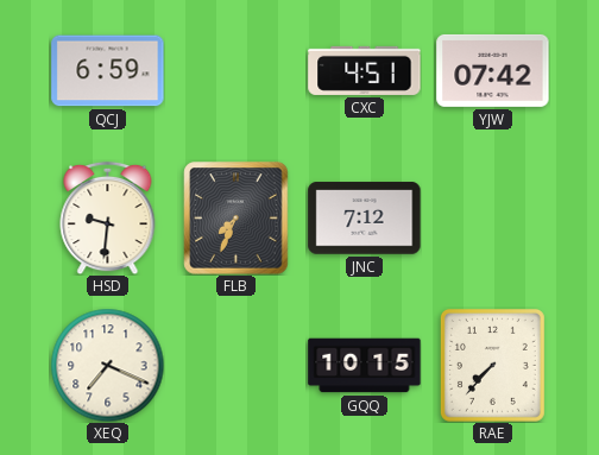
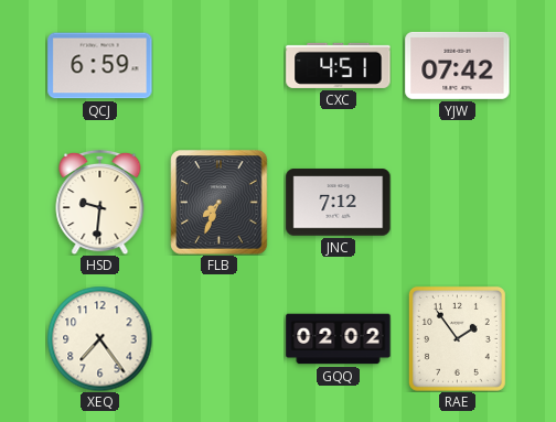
XEQ: 7:19 -> 7:24 (99, 338)
GQQ: 10:15 -> 02:02 (339, 339)
RAE: 7:37 -> 1:54 (457, 338)
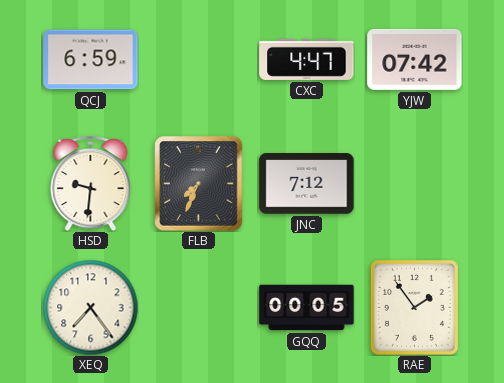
CXC: 4:51 -> 4:47 (307, 59)
GQQ: 02:02 -> 00:05 (307, 308)
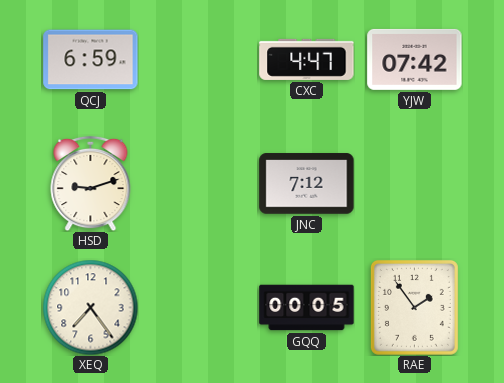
HSD: 9:31 -> 9:12 (91, 183)
FLB: 7:34 -> none (199, 184)
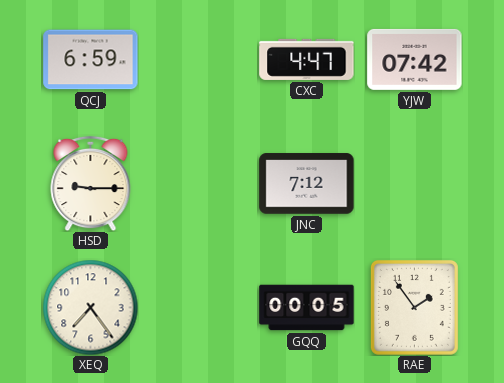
HSD: 9:12 -> 9:15 (91, 183)
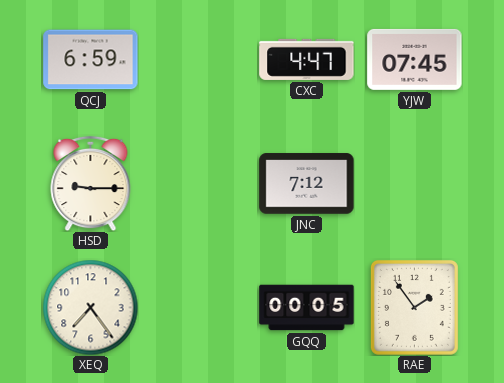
YJW: 07:42 -> 07:45 (415, 59)
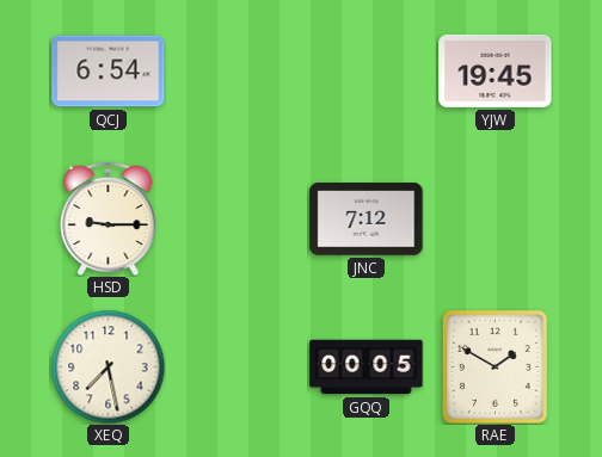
QCJ: 6:59 -> 6:54 (109, 72)
CXC: 4:47 -> none (307, 59)
YJW: 07:45 -> 19:45 (496, 70)
XEQ: 7:24 -> 7:28 (107, 366)
RAE: 1:54 -> 1:50 (494, 366)
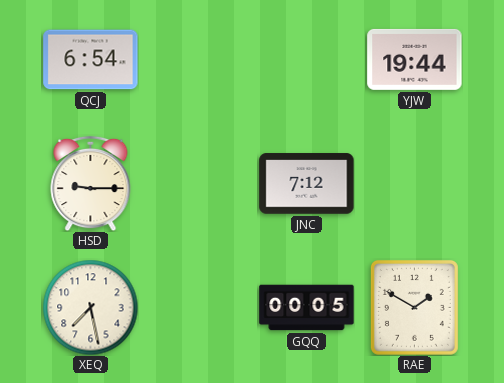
YJW: 19:45 -> 19:44 (415, 59)
